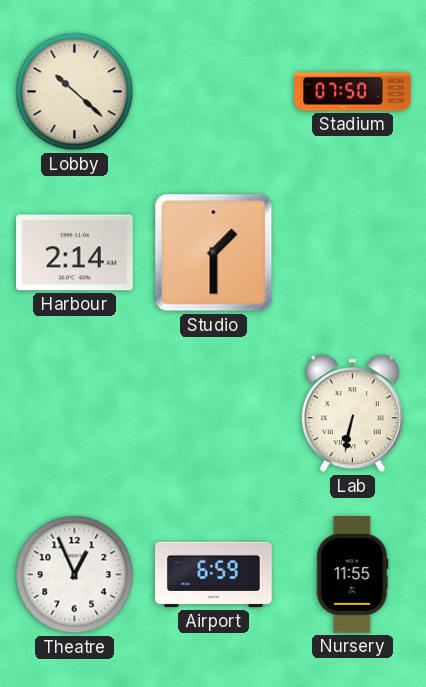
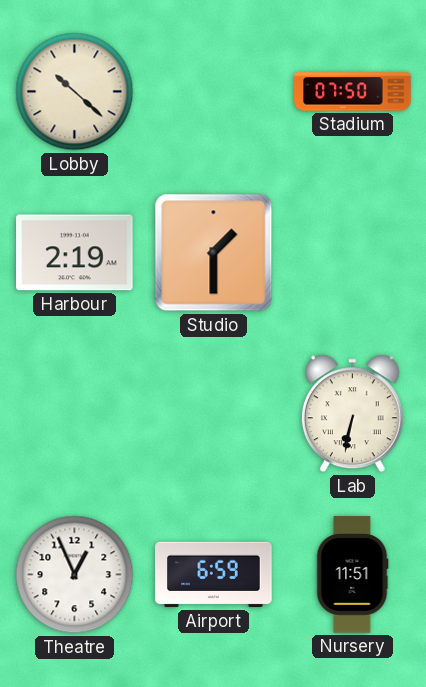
Harbour: 2:14 -> 2:19 (75, 253)
Nursery: 11:55 -> 11:51 (352, 575)
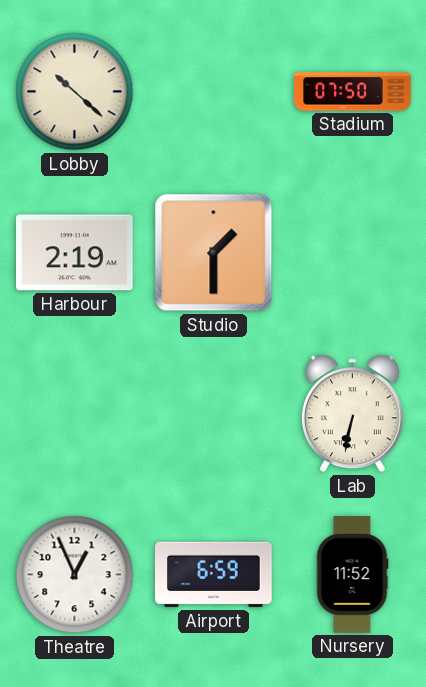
Nursery: 11:51 -> 11:52 (352, 575)
